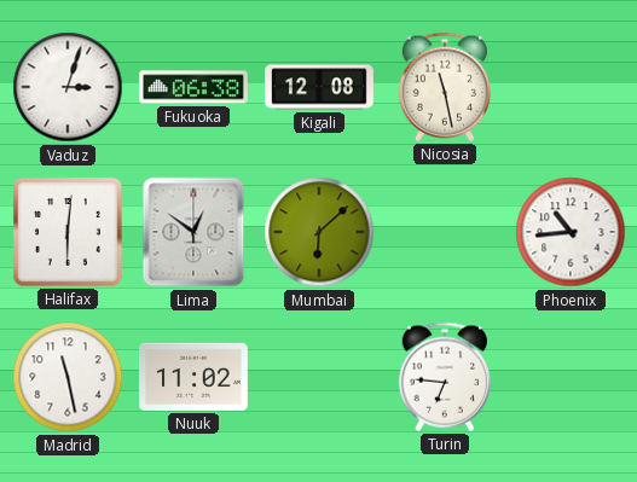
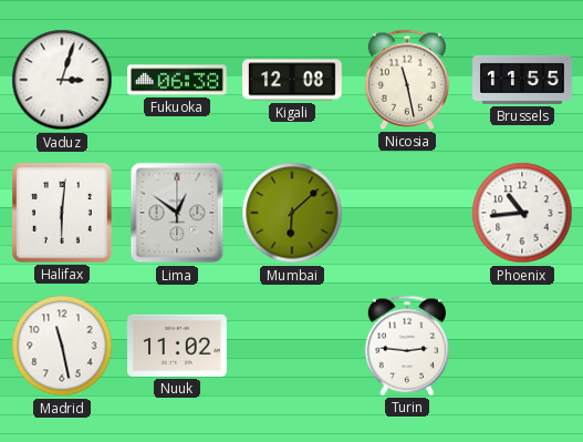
Brussels: none -> 11:55 (522, 80)
Turin: 6:46 -> 2:46 (406, 346)
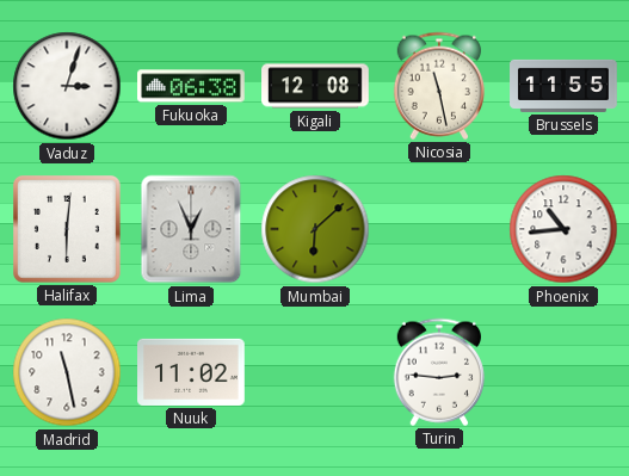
Lima: 12:51 -> 12:56 (191, 229)
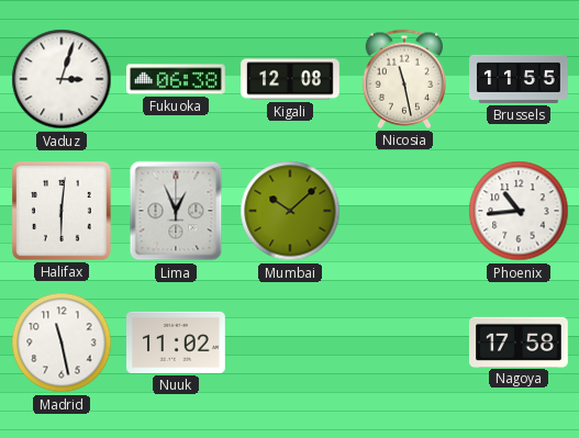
Mumbai: 6:08 -> 10:08 (290, 211)
Turin: 2:46 -> none (438, 372)
Nagoya: none -> 17:58 (520, 341)
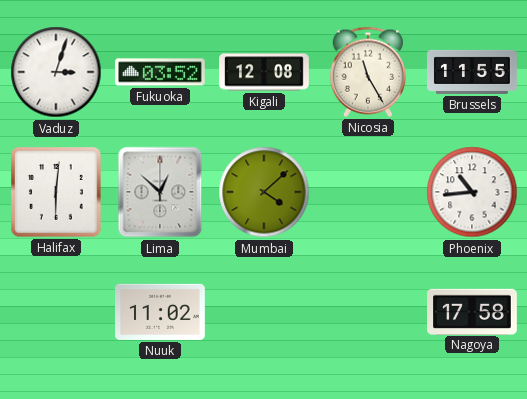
Fukuoka: 06:38 -> 03:52 (161, 72)
Nicosia: 11:28 -> 11:25 (367, 72)
Lima: 12:56 -> 12:52 (160, 192)
Mumbai: 10:08 -> 4:08 (264, 192)
Madrid: 11:28 -> none (62, 342)
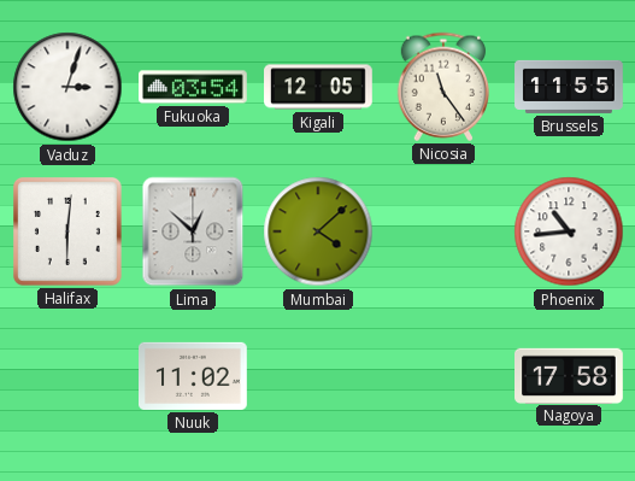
Fukuoka: 03:52 -> 03:54 (194, 87)
Kigali: 12:08 -> 12:05 (318, 87)
Nicosia: 11:25 -> 11:24 (442, 87)
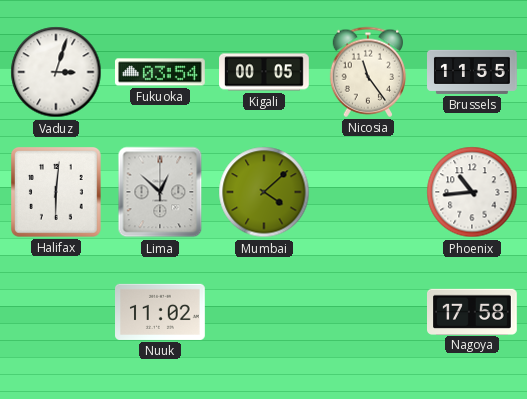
Kigali: 12:05 -> 00:05 (264, 72)
